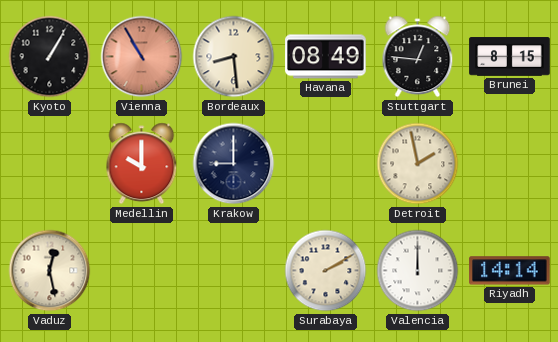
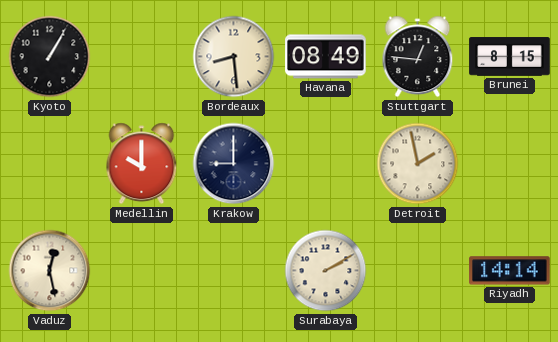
Vienna: 10:55 -> none (142, 57)
Valencia: 12:00 -> none (418, 271)
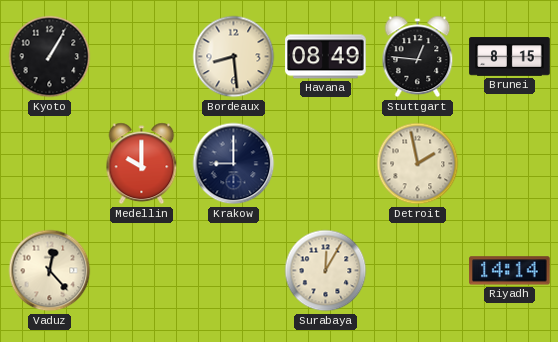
Vaduz: 12:28 -> 12:23 (50, 271)
Surabaya: 2:10 -> 12:05 (326, 271)
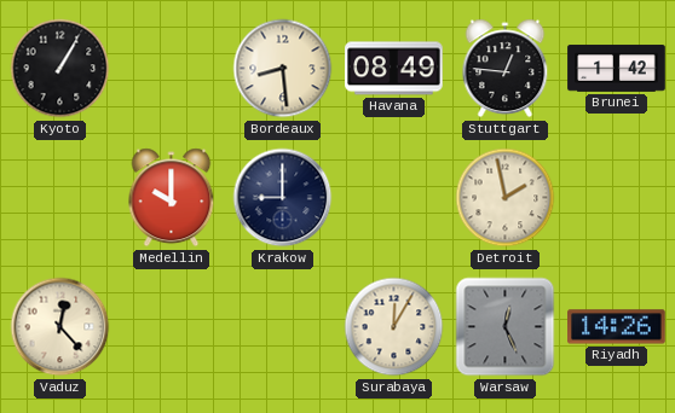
Brunei: 8:15 -> 1:42 (617, 69)
Warsaw: none -> 12:26 (506, 327)
Riyadh: 14:14 -> 14:26 (617, 327)
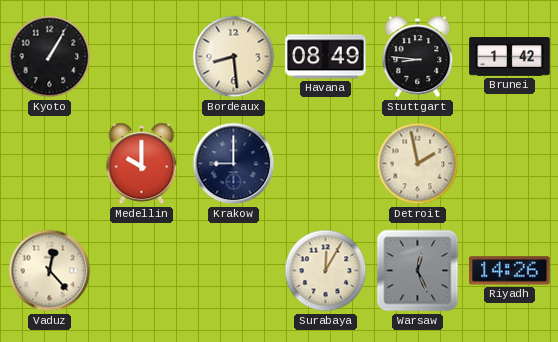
Stuttgart: 12:46 -> 8:46 (418, 57)
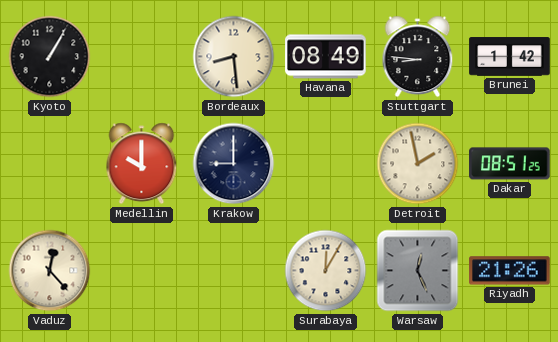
Dakar: none -> 08:51 (510, 164)
Riyadh: 14:26 -> 21:26 (510, 271)
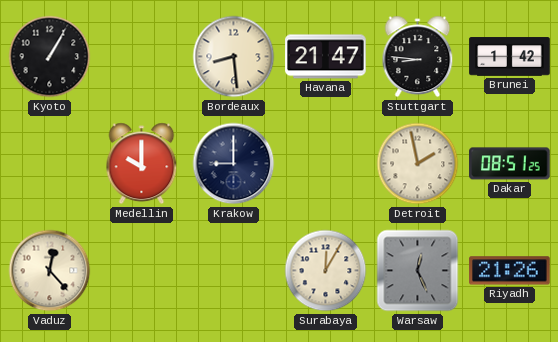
Havana: 08:49 -> 21:47 (326, 57)
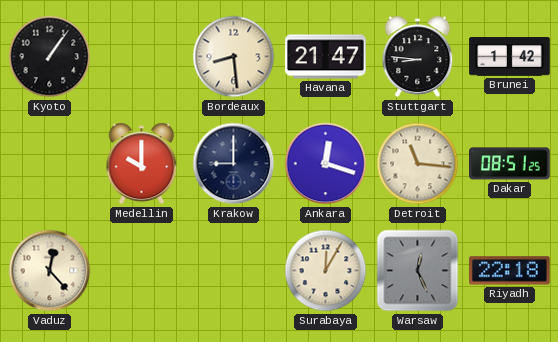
Kyoto: 1:05 -> 1:06 (50, 57)
Ankara: none -> 12:18 (326, 164)
Detroit: 1:58 -> 11:16 (418, 164)
Riyadh: 21:26 -> 22:18 (510, 271)
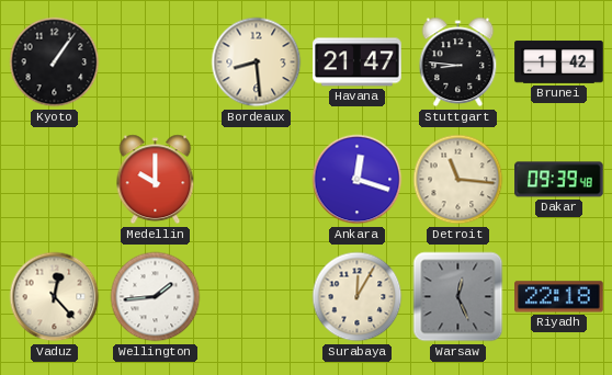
Krakow: 9:00 -> none (234, 164)
Dakar: 08:51 -> 09:39 (559, 180)
Wellington: none -> 1:44 (156, 297)
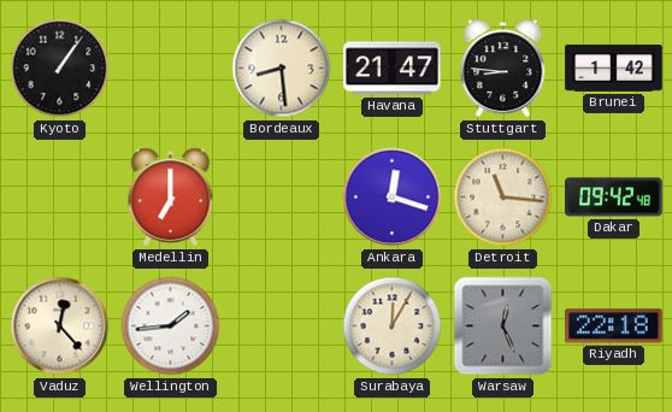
Medellin: 10:00 -> 7:00 (171, 198)
Dakar: 09:39 -> 09:42 (614, 198)
